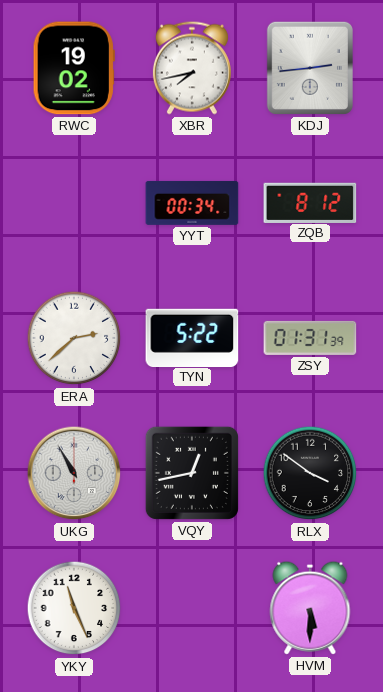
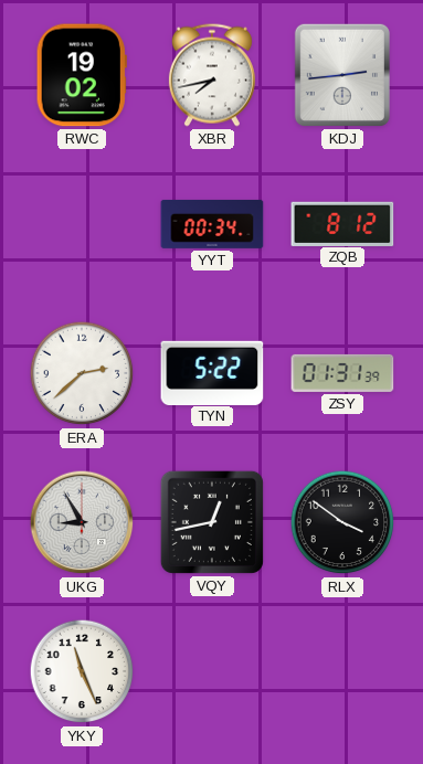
UKG: 10:55 -> 8:55 (82, 522)
HVM: 5:30 -> none (310, 608)
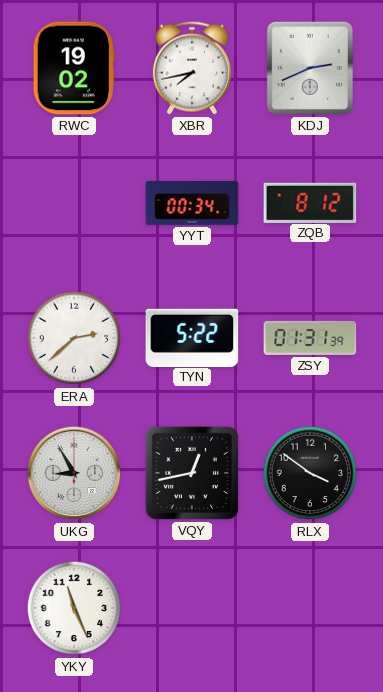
KDJ: 2:44 -> 2:41 (310, 68)
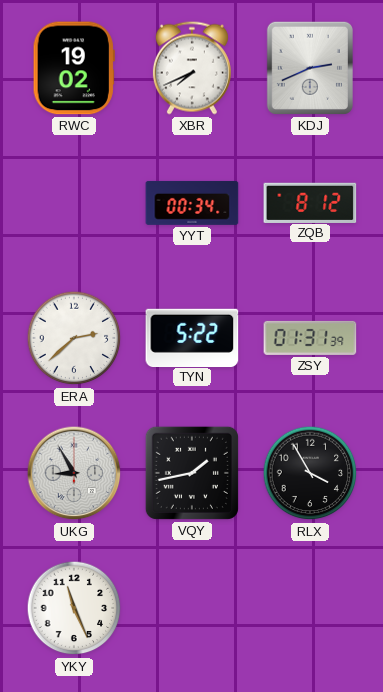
XBR: 7:43 -> 7:41 (192, 68)
VQY: 12:43 -> 1:43 (192, 473)
RLX: 3:51 -> 3:55 (310, 473)
